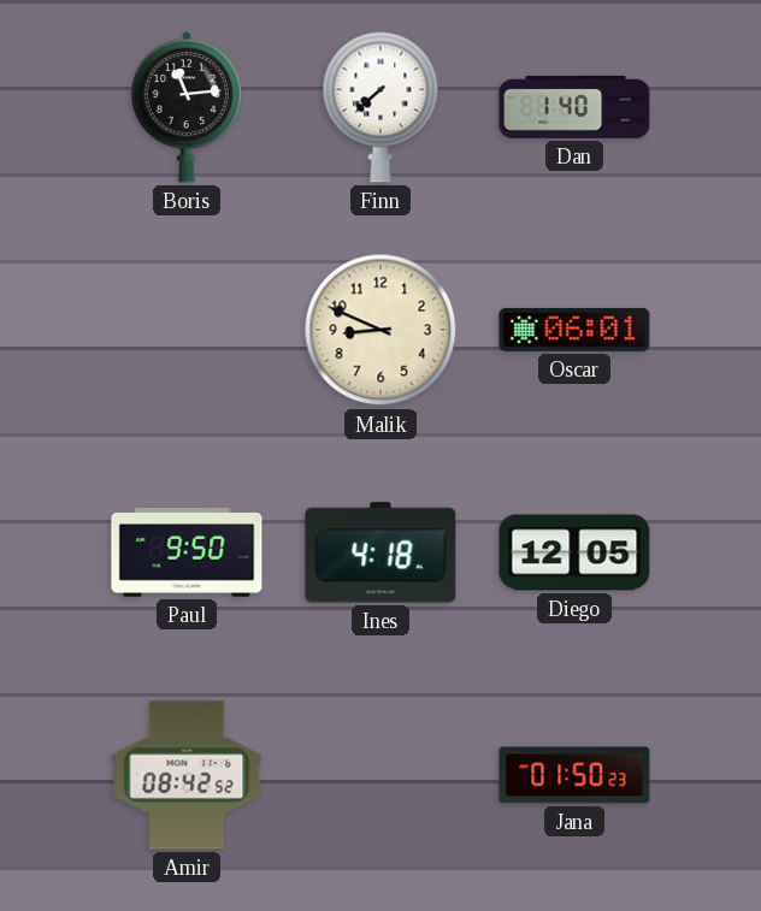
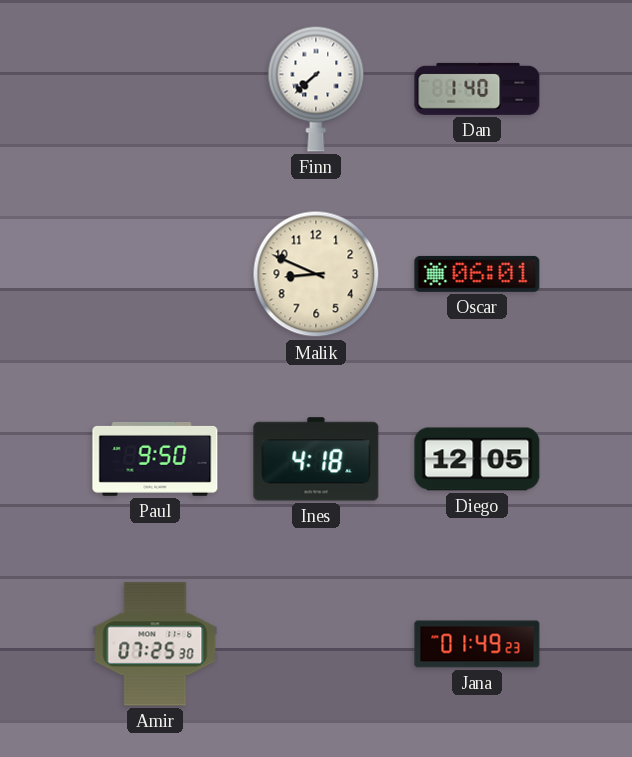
Boris: 11:14 -> none (187, 107)
Amir: 08:42 -> 07:25 (155, 644)
Jana: 01:50 -> 01:49 (477, 644)
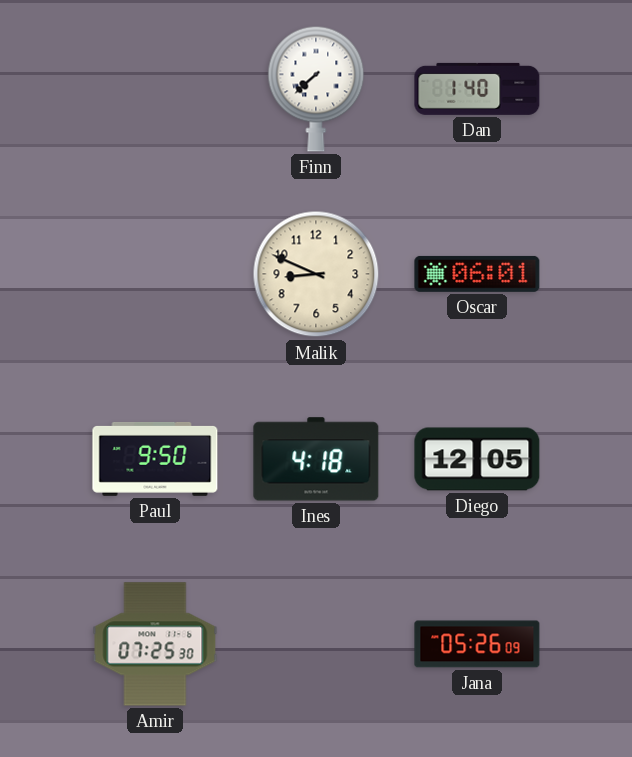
Jana: 01:49 -> 05:26 (477, 644)
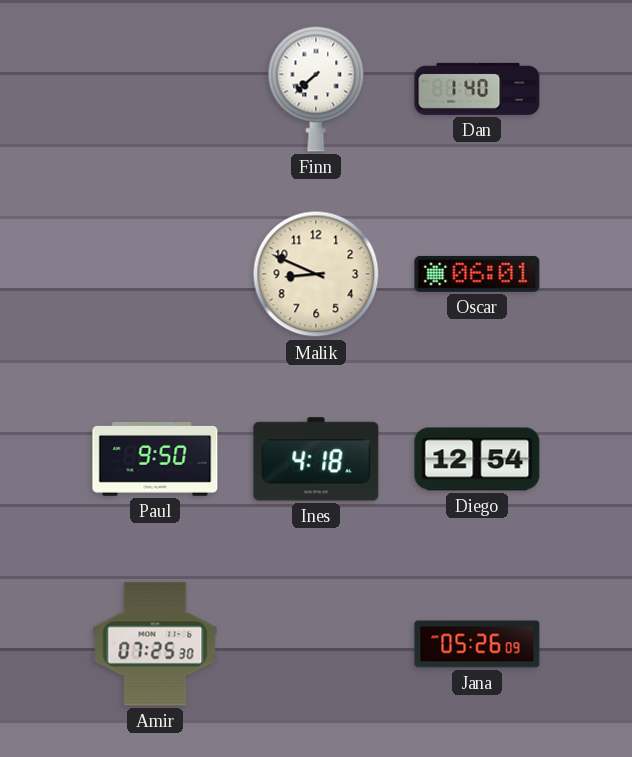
Diego: 12:05 -> 12:54 (477, 459)
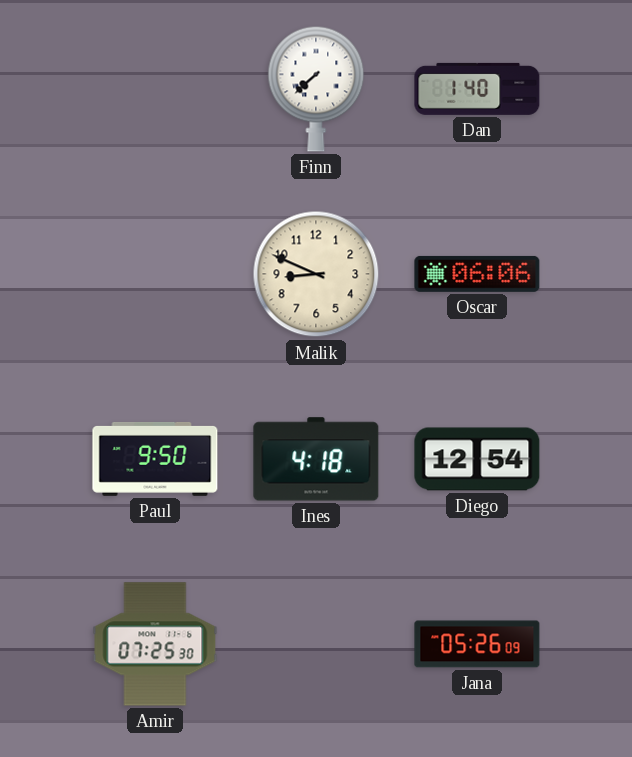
Oscar: 06:01 -> 06:06 (477, 274)
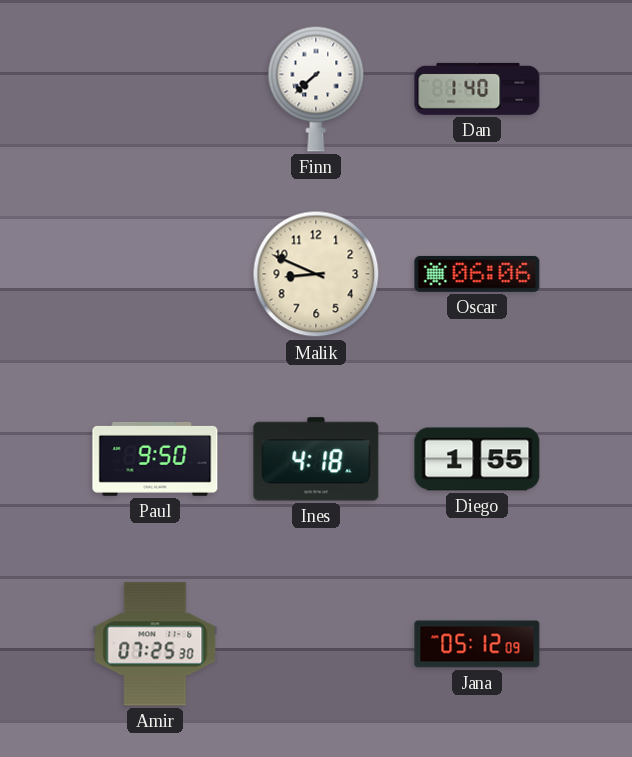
Diego: 12:54 -> 1:55 (477, 459)
Jana: 05:26 -> 05:12 (477, 644)
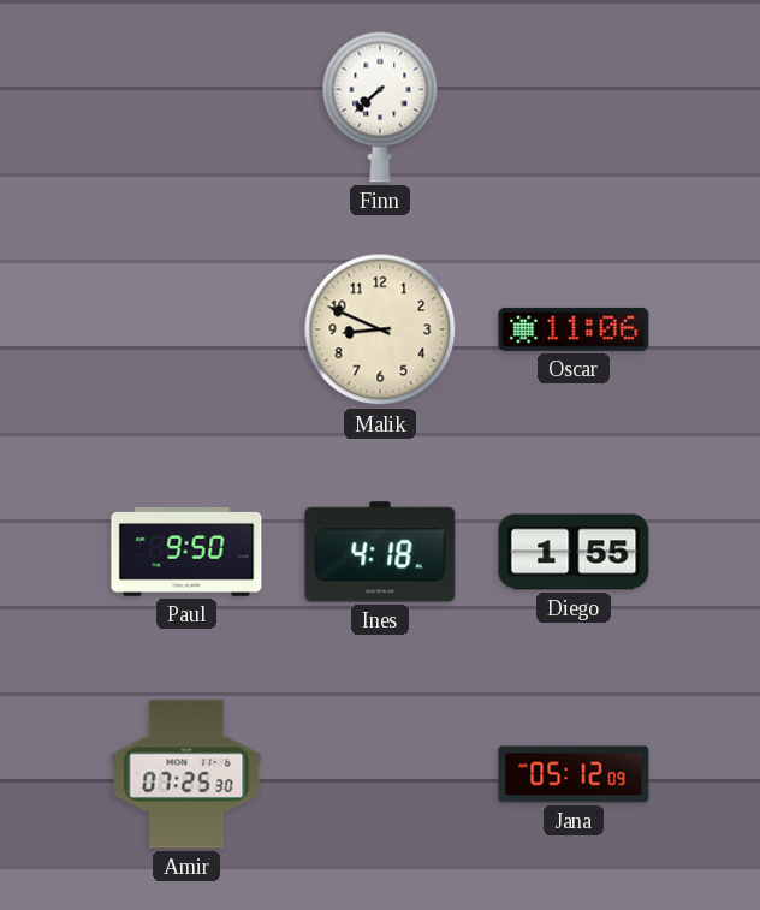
Dan: 1:40 -> none (477, 89)
Oscar: 06:06 -> 11:06 (574, 329)
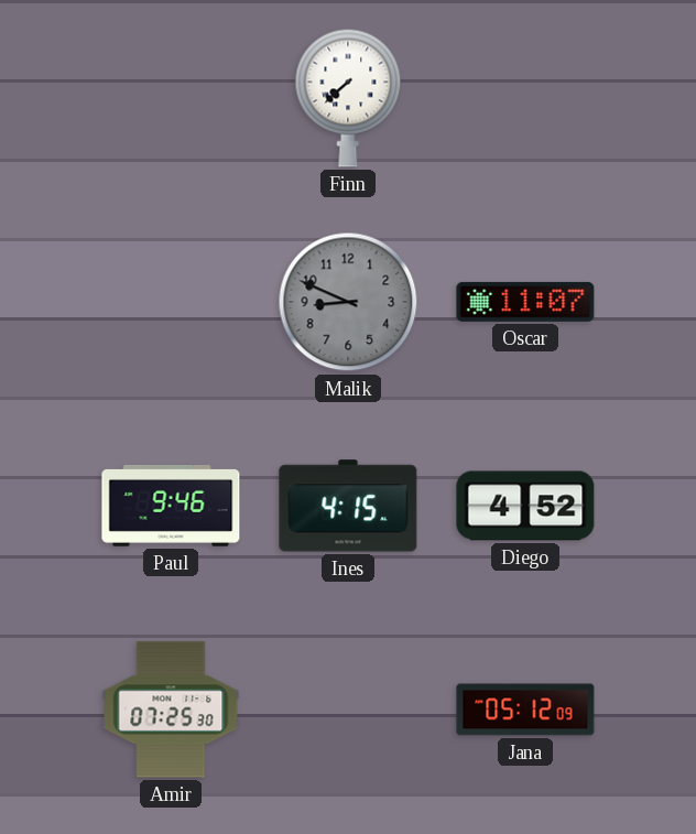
Malik dial: cream -> grey (348, 302)
Oscar: 11:06 -> 11:07 (525, 302)
Paul: 9:50 -> 9:46 (171, 506)
Ines: 4:18 -> 4:15 (348, 506)
Diego: 1:55 -> 4:52 (525, 506)
